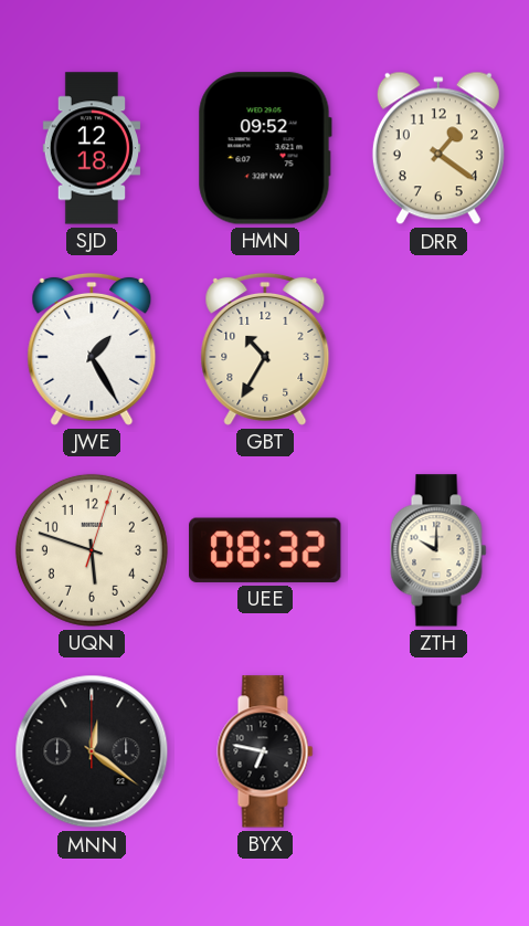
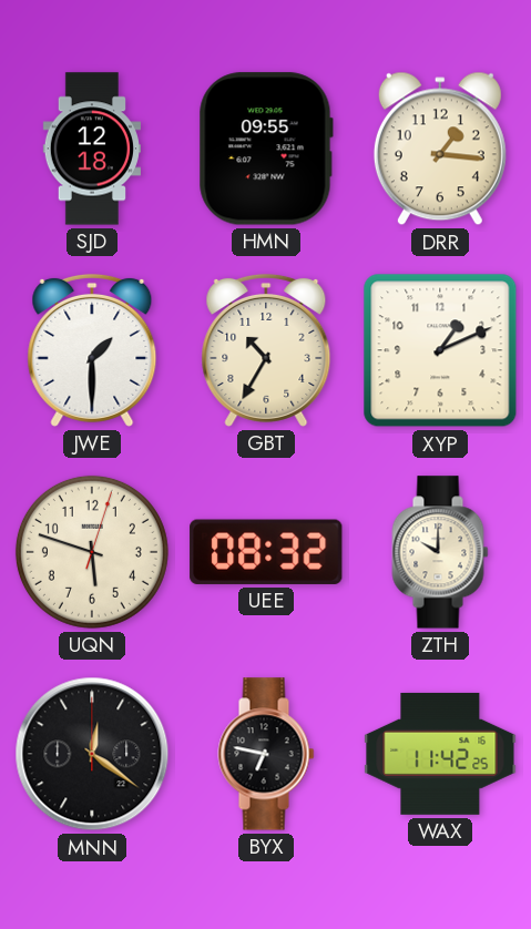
HMN: 09:52 -> 09:55 (266, 149)
DRR: 1:21 -> 1:16 (440, 149)
JWE: 1:25 -> 1:30 (92, 350)
XYP: none -> 1:11 (440, 350)
WAX: none -> 11:42 (440, 754)
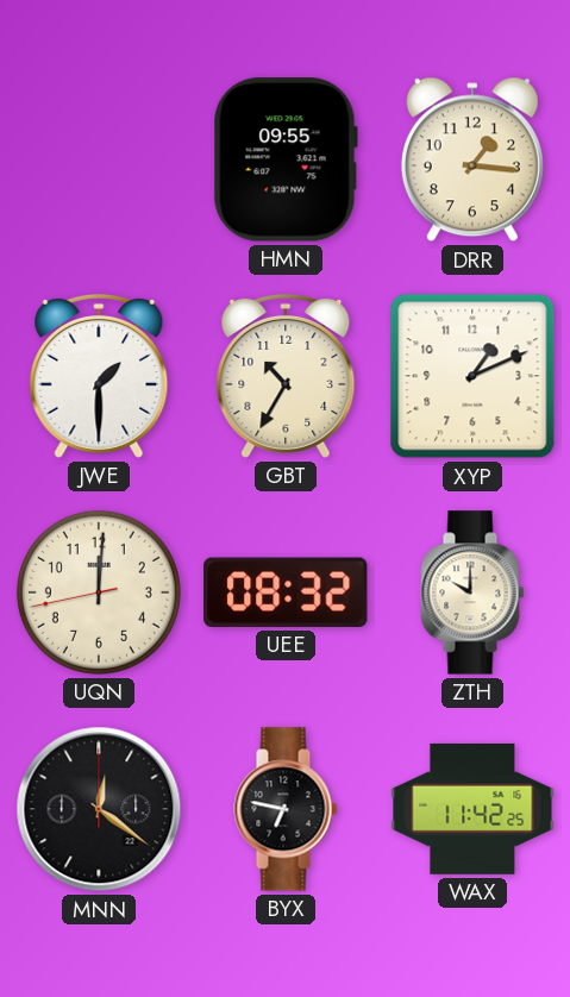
SJD: 12:18 -> none (91, 149)
UQN: 5:48 -> 12:00 (99, 592)
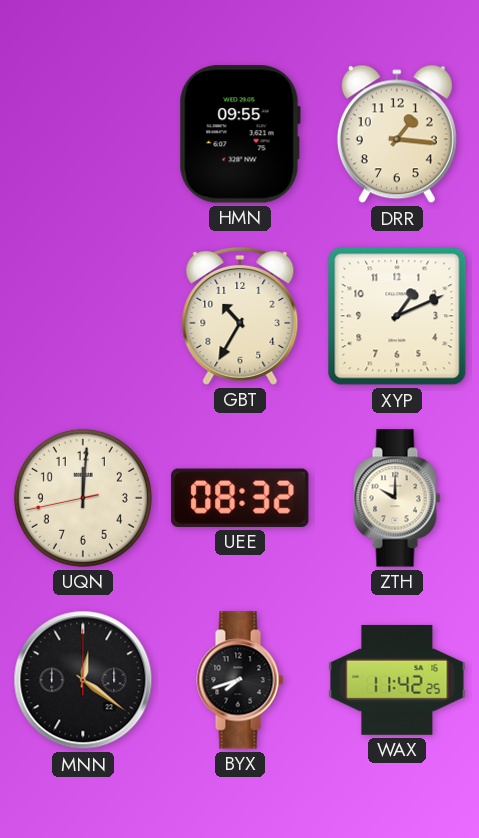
JWE: 1:30 -> none (99, 376)
BYX: 6:47 -> 7:42 (240, 680)
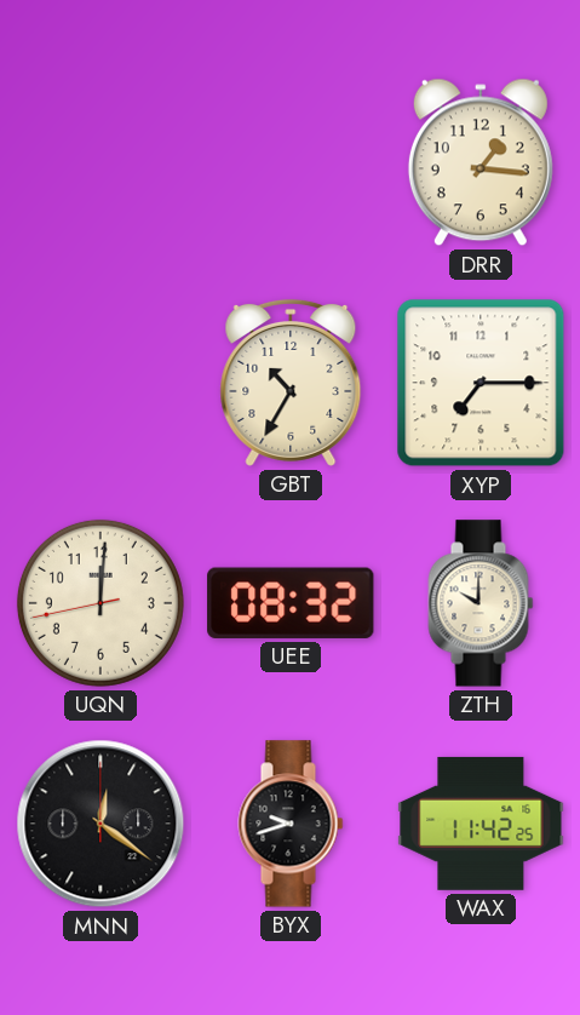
HMN: 09:55 -> none (240, 134)
XYP: 1:11 -> 7:15 (481, 383)
BYX: 7:42 -> 9:42 (291, 824)
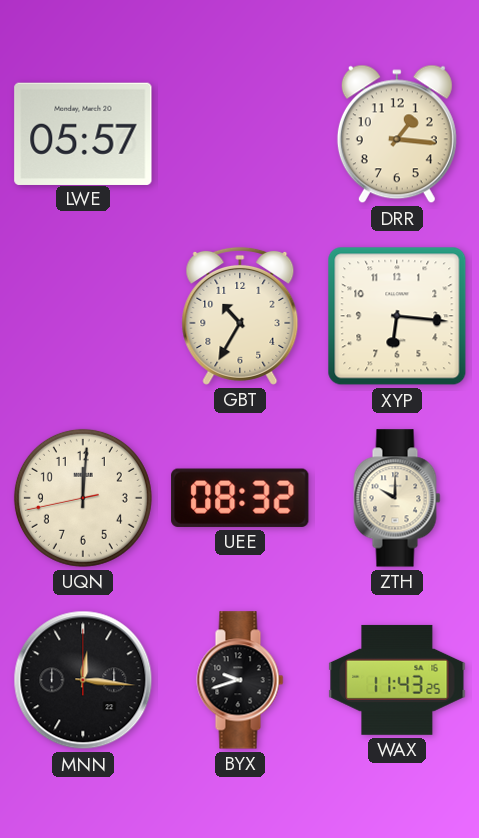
LWE: none -> 05:57 (83, 133)
XYP: 7:15 -> 6:16 (397, 316)
MNN: 12:21 -> 12:16 (83, 680)
WAX: 11:42 -> 11:43 (397, 680)
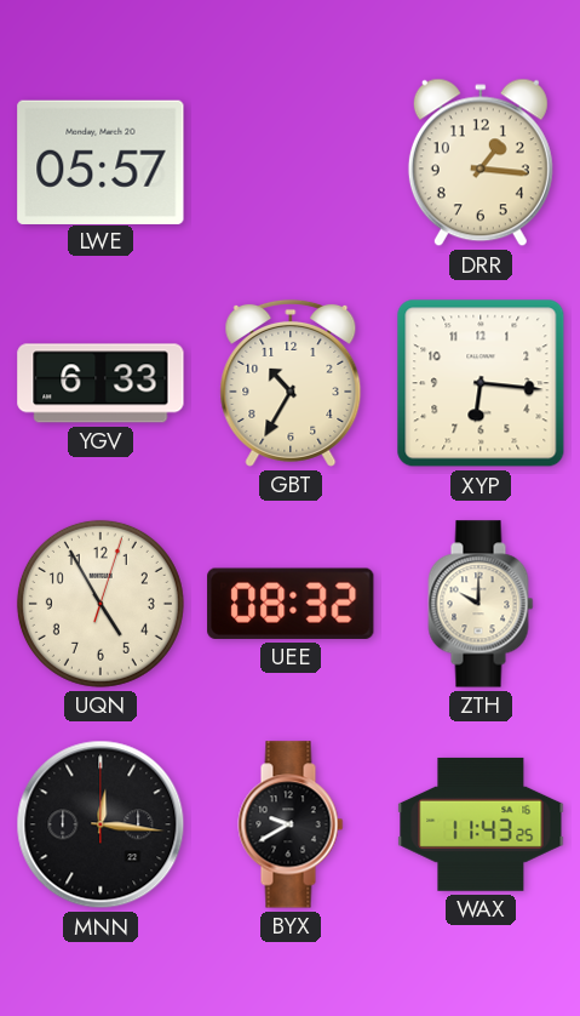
YGV: none -> 6:33 (101, 383)
UQN: 12:00 -> 4:55 (101, 604)
BYX: 9:42 -> 9:40 (291, 824)
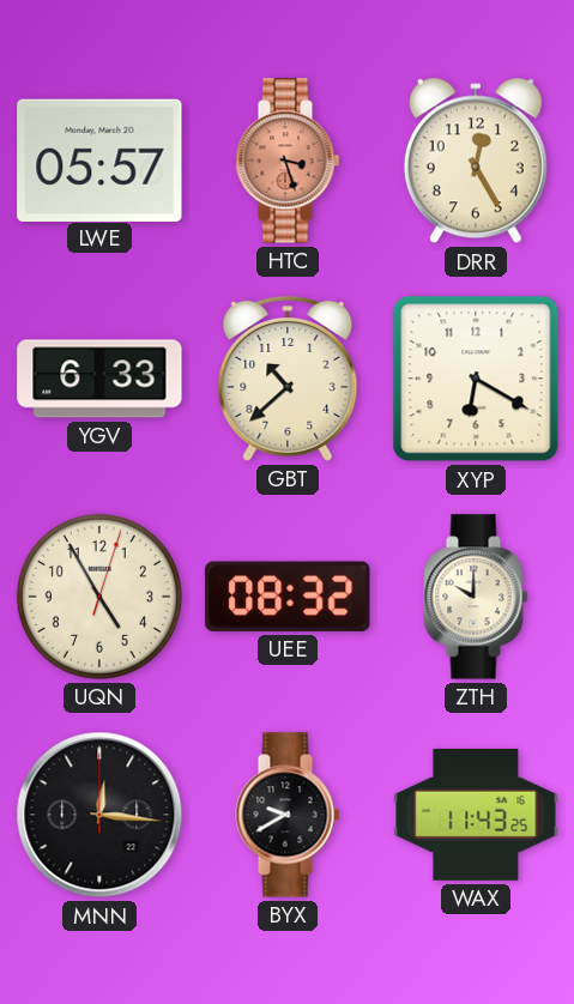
HTC: none -> 3:27 (288, 161)
DRR: 1:16 -> 12:25 (476, 161)
GBT: 10:35 -> 10:38 (288, 379)
XYP: 6:16 -> 6:20 (476, 379)
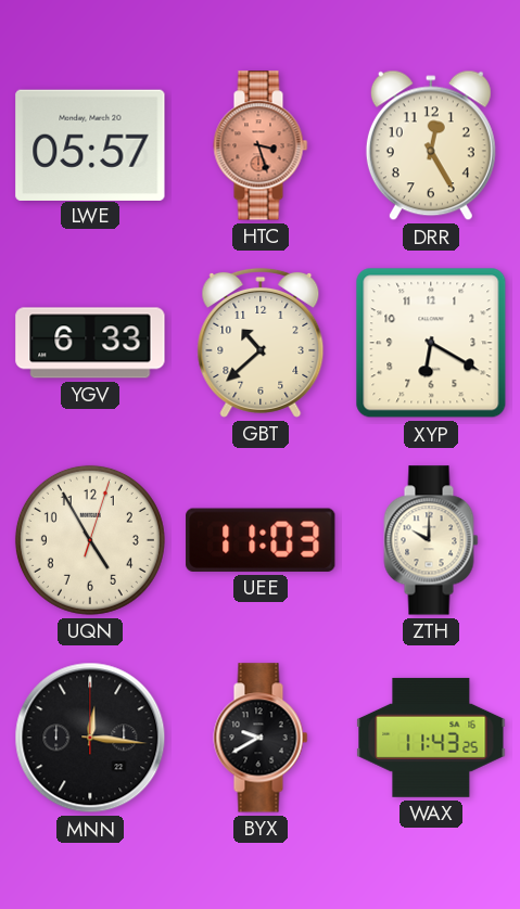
UEE: 08:32 -> 11:03 (261, 540)
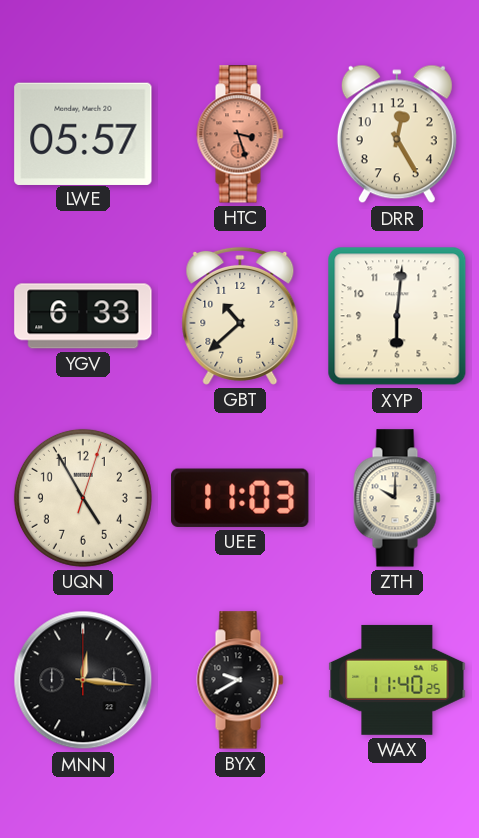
XYP: 6:20 -> 6:01 (397, 316)
WAX: 11:43 -> 11:40 (397, 680)
